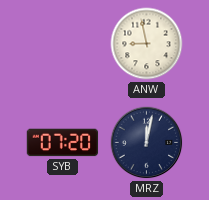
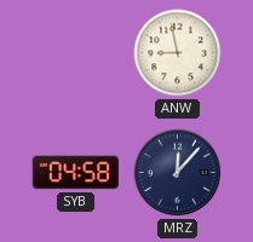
SYB: 07:20 -> 04:58 (76, 173)
MRZ: 12:02 -> 12:07 (178, 173)
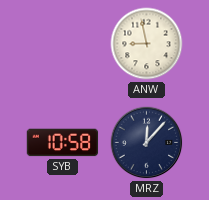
SYB: 04:58 -> 10:58 (63, 143)
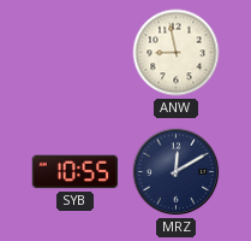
SYB: 10:58 -> 10:55 (76, 172)
MRZ: 12:07 -> 12:10 (177, 172)
